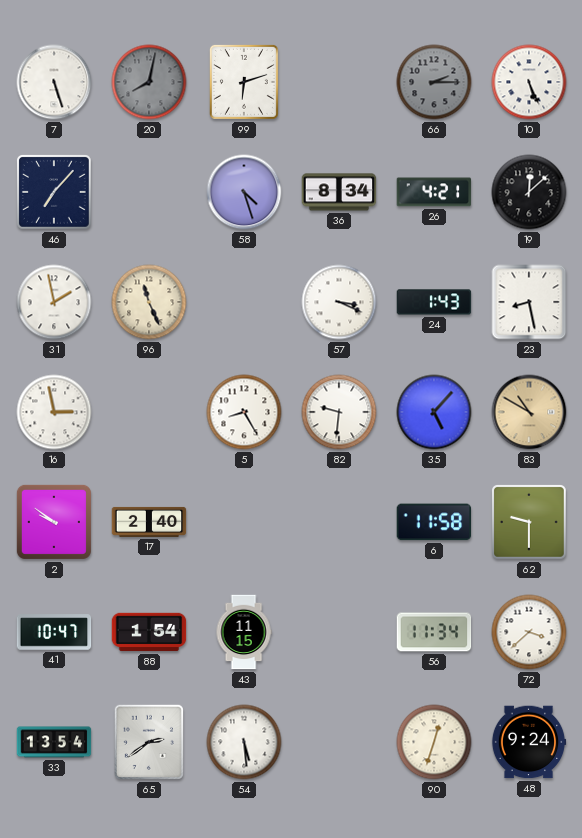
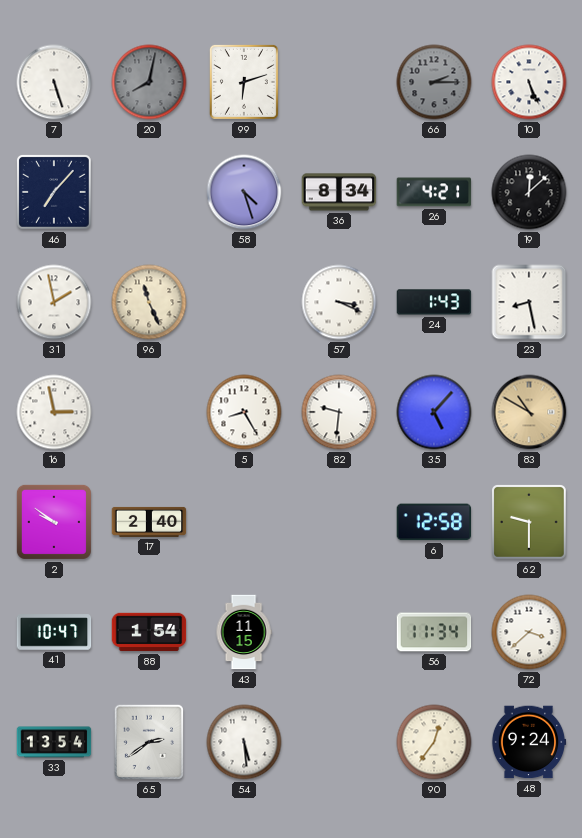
6: 11:58 -> 12:58 (434, 522)
90: 12:33 -> 12:36 (434, 742)
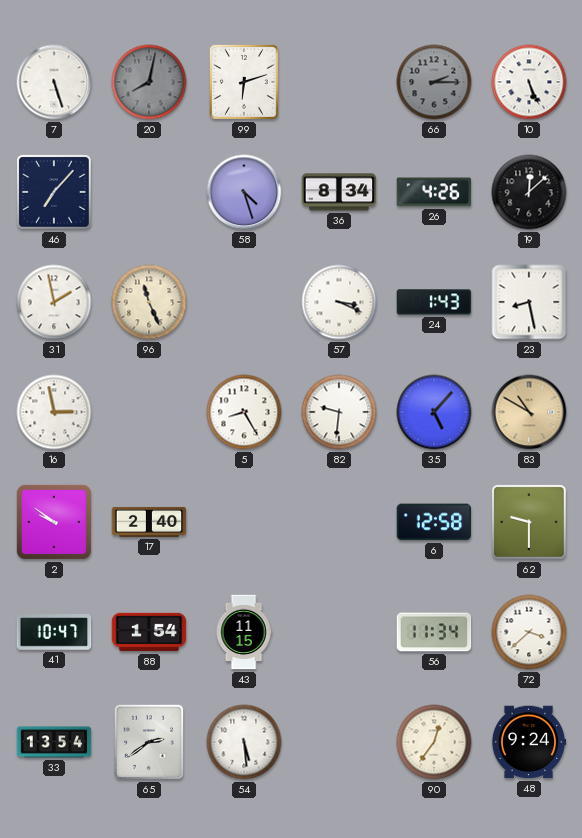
26: 4:21 -> 4:26 (434, 192)
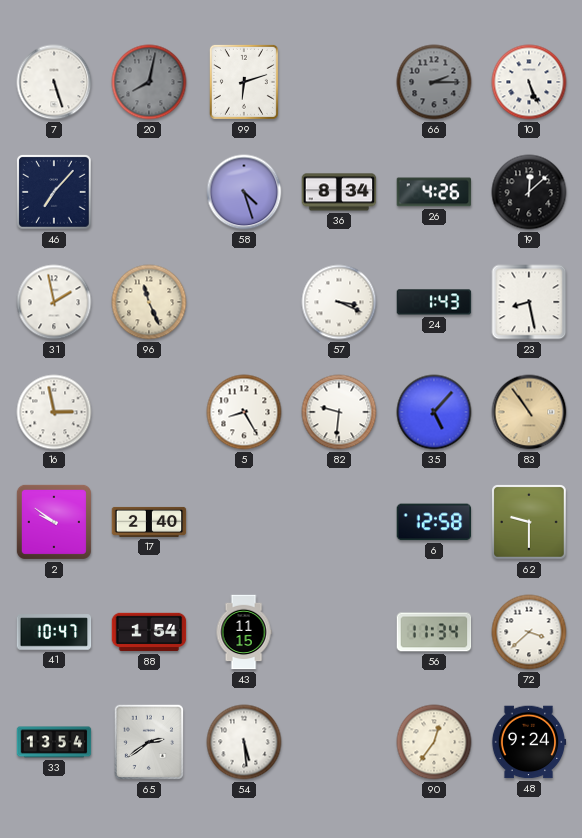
83: 10:50 -> 10:54 (529, 412)
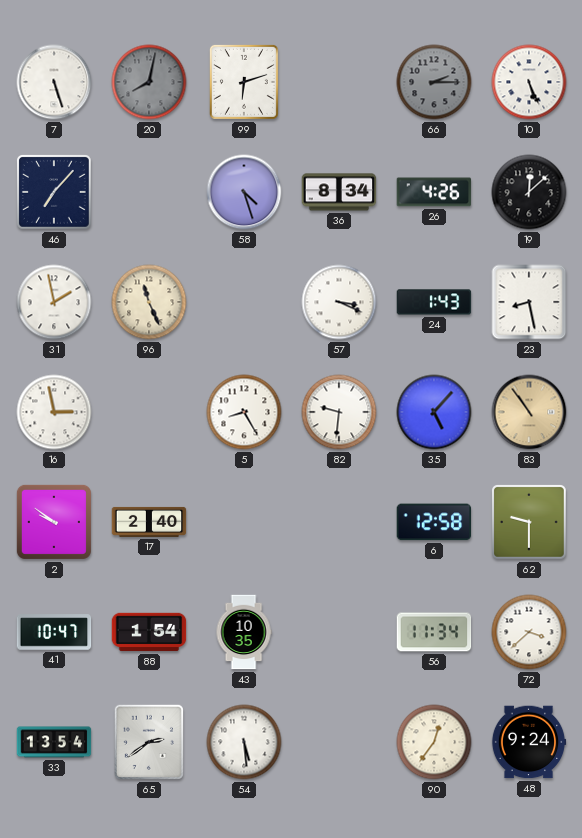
43: 11:15 -> 10:35 (244, 632)
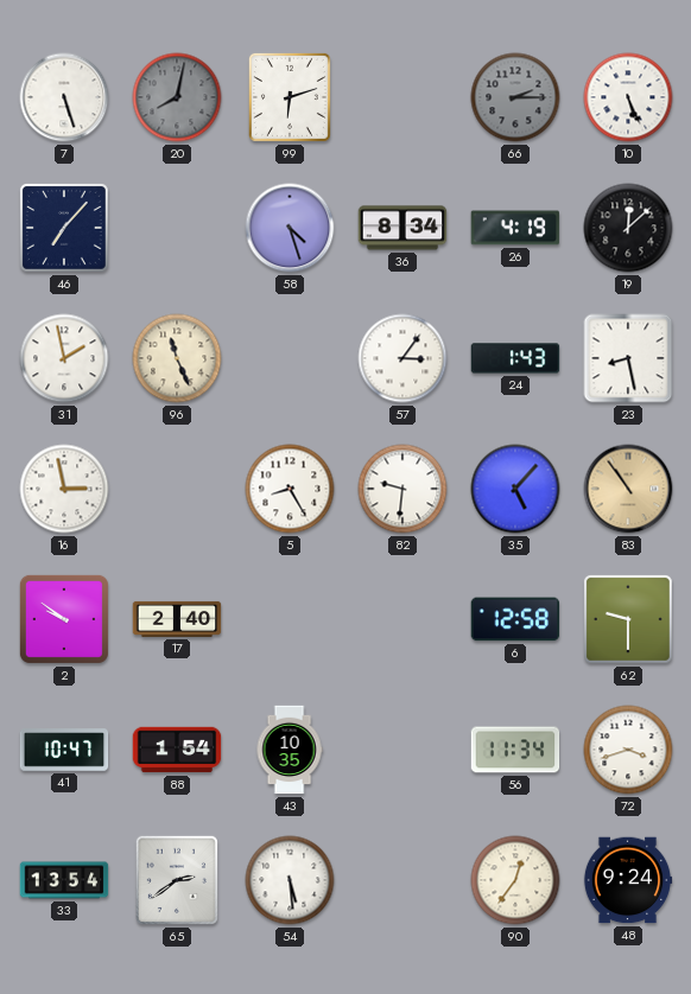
26: 4:26 -> 4:19 (515, 228)
57: 3:19 -> 3:06 (402, 358)
72: 3:38 -> 3:42 (628, 750)
